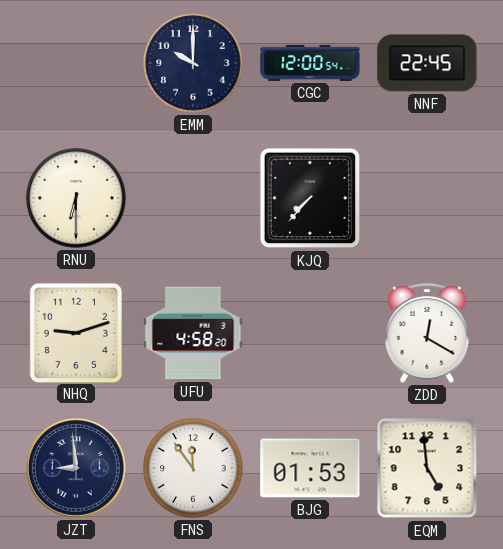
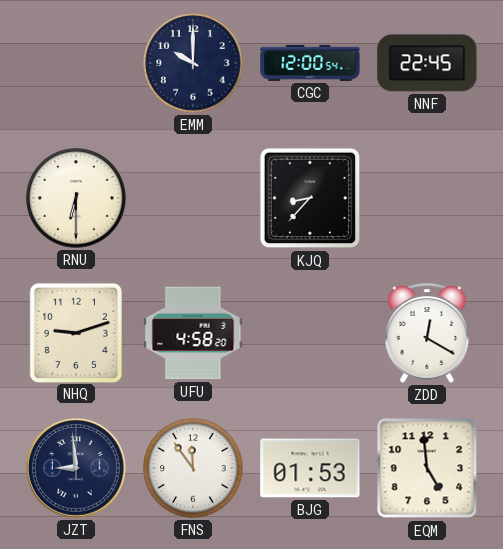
KJQ: 7:37 -> 8:37 (310, 198)
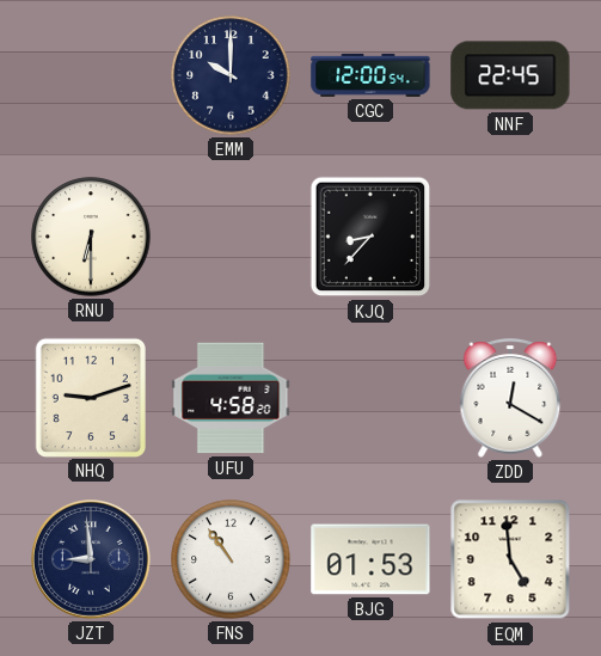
FNS: 11:54 -> 10:54 (231, 559)
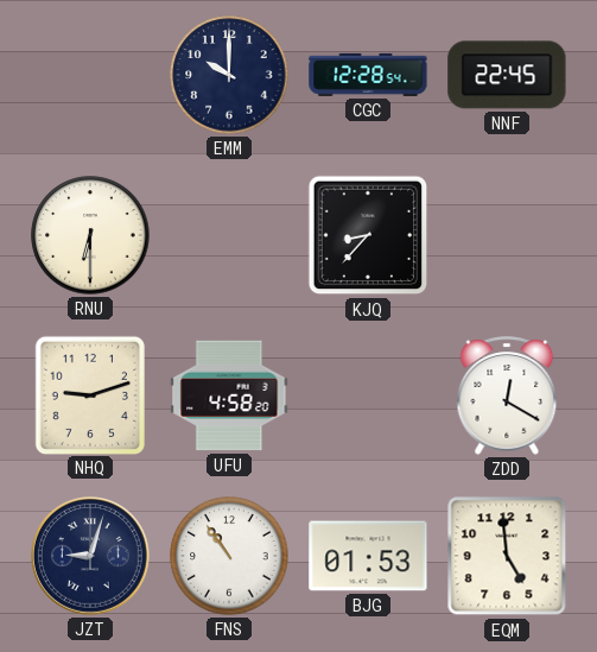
CGC: 12:00 -> 12:28 (368, 75)
JZT: 8:59 -> 9:03 (91, 557)
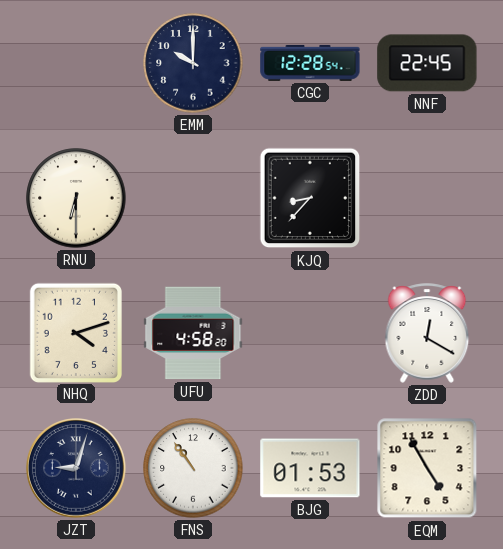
NHQ: 9:12 -> 4:12 (76, 332)
EQM: 4:59 -> 4:55 (427, 468)
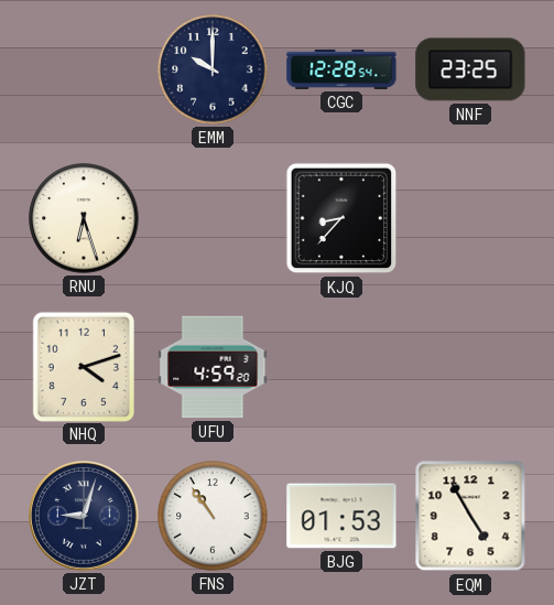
NNF: 22:45 -> 23:25 (470, 69)
RNU: 6:30 -> 6:27 (84, 218)
UFU: 4:58 -> 4:59 (213, 367)
ZDD: 12:20 -> none (427, 333)
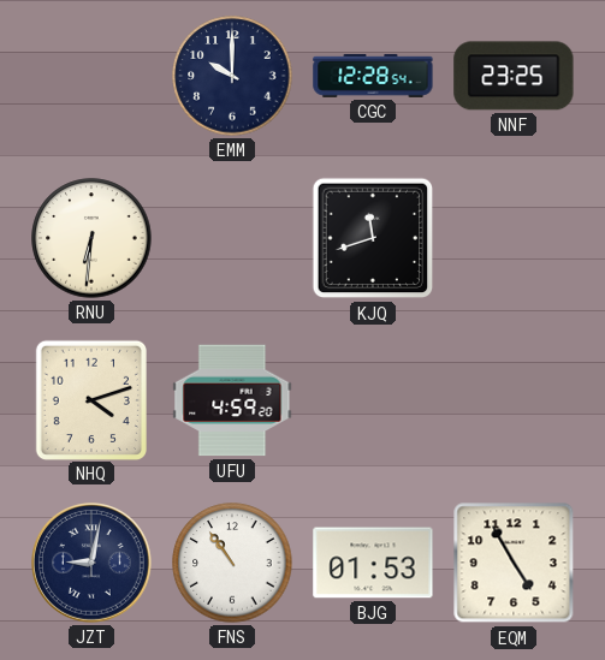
RNU: 6:27 -> 6:31 (91, 238)
KJQ: 8:37 -> 11:42 (373, 238)
JZT: 9:03 -> 9:02 (93, 564)
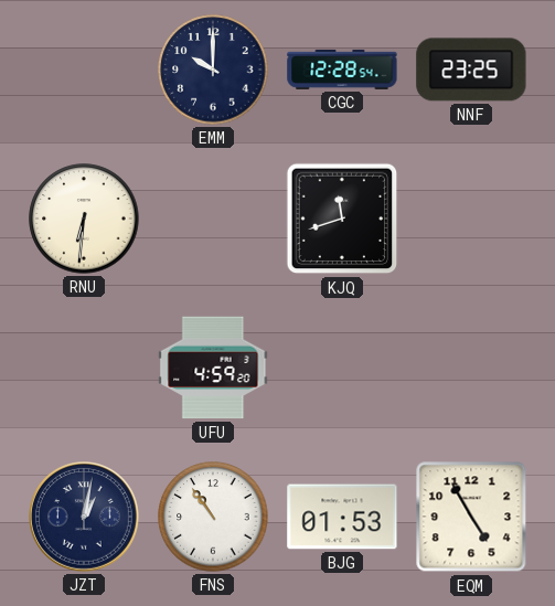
NHQ: 4:12 -> none (91, 399)
JZT: 9:02 -> 1:02 (85, 518)
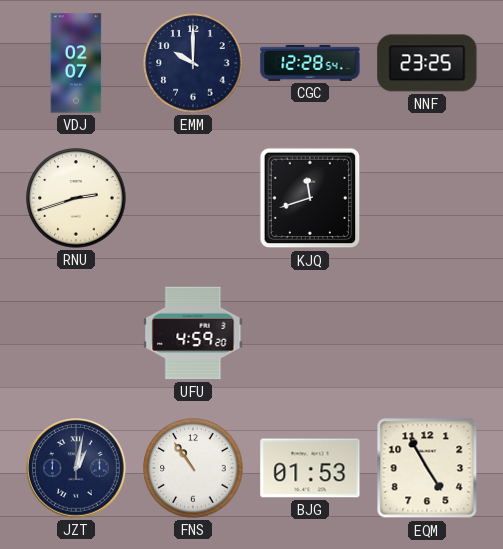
VDJ: none -> 02:07 (76, 63)
RNU: 6:31 -> 2:42 (76, 198)
